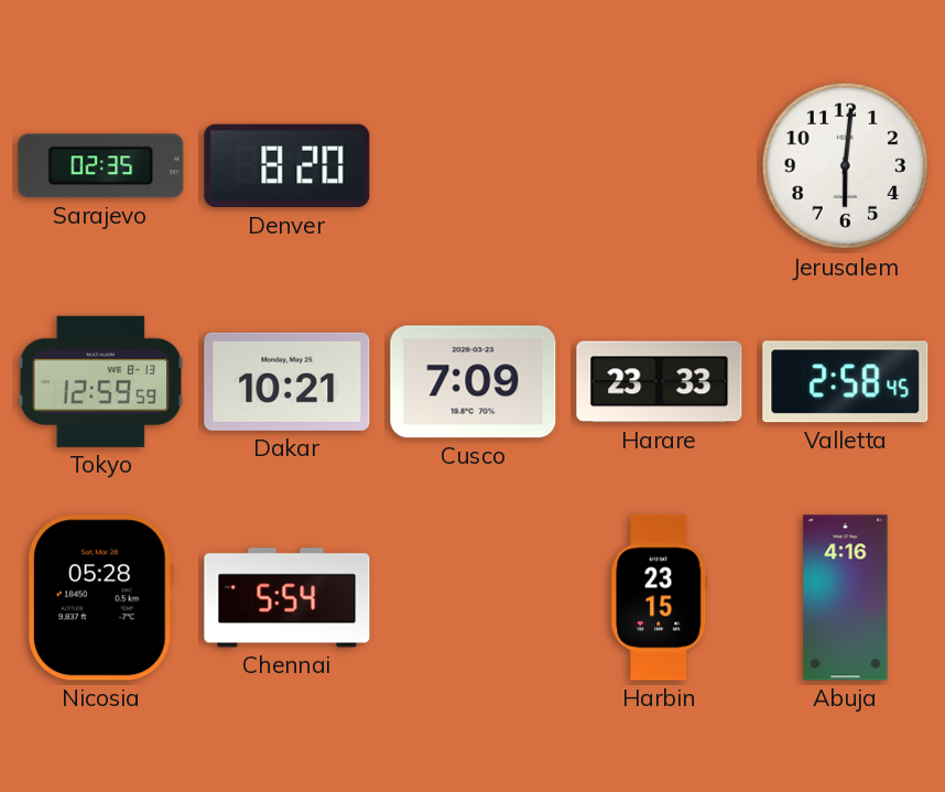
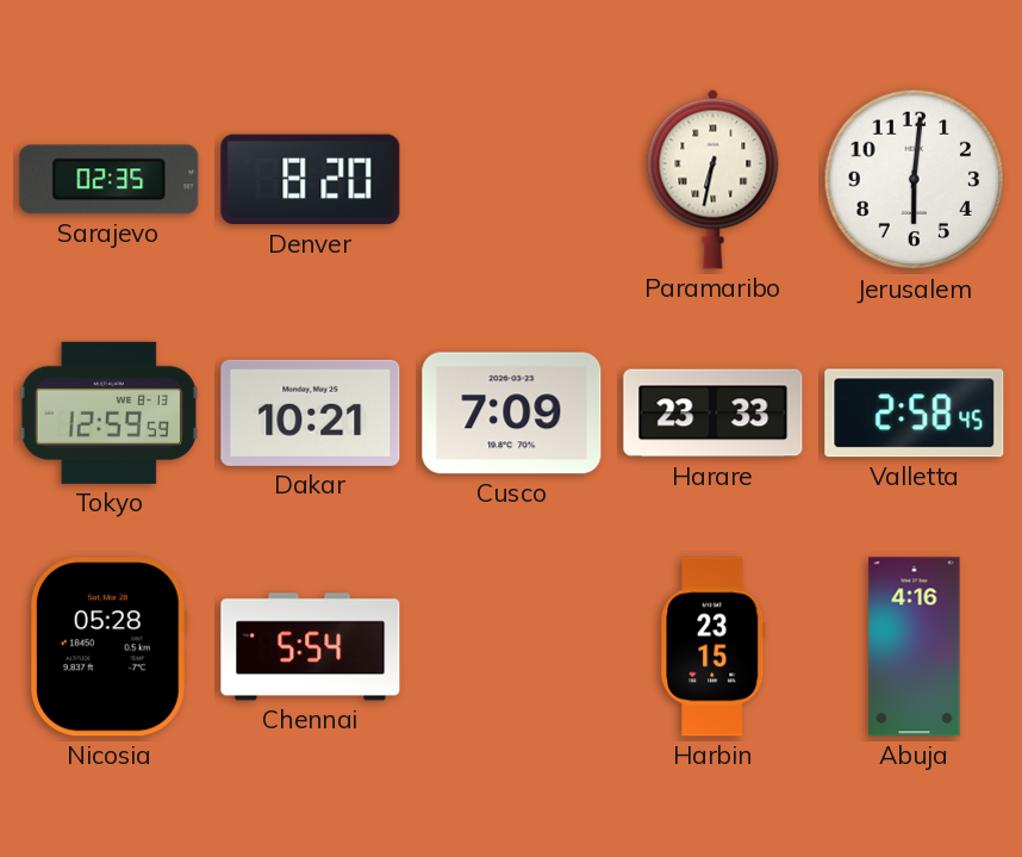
Paramaribo: none -> 6:32 (713, 179)
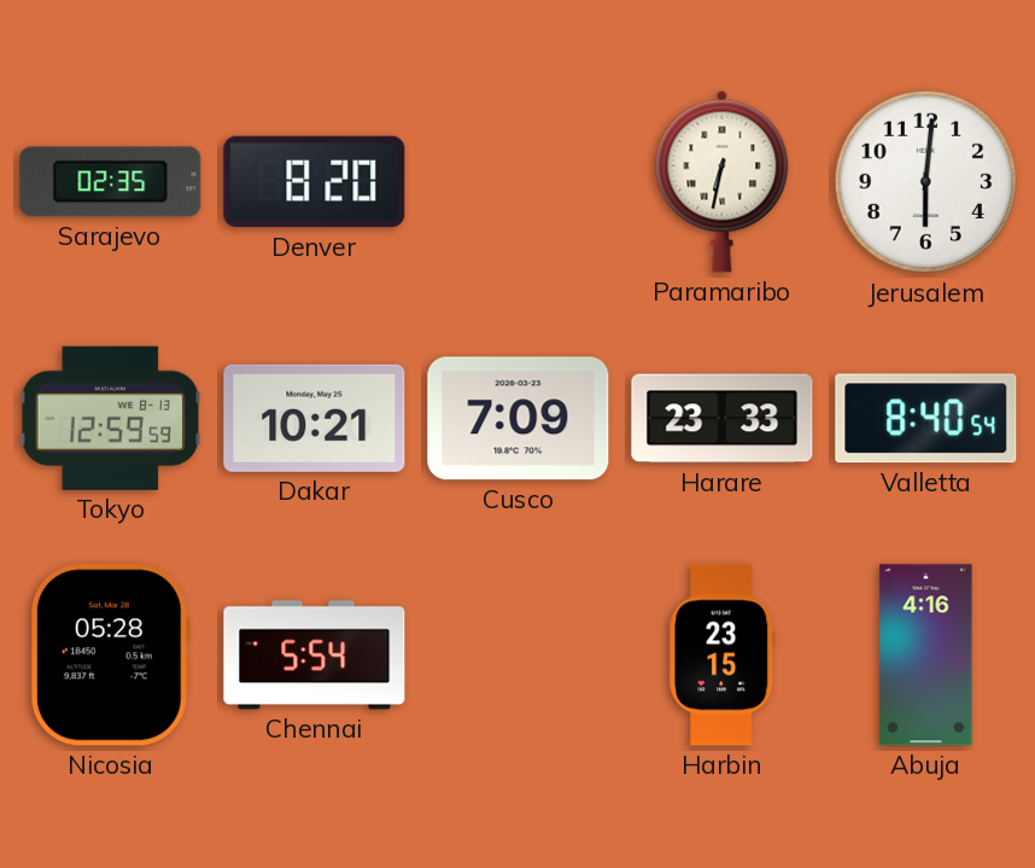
Valletta: 2:58 -> 8:40 (926, 419)
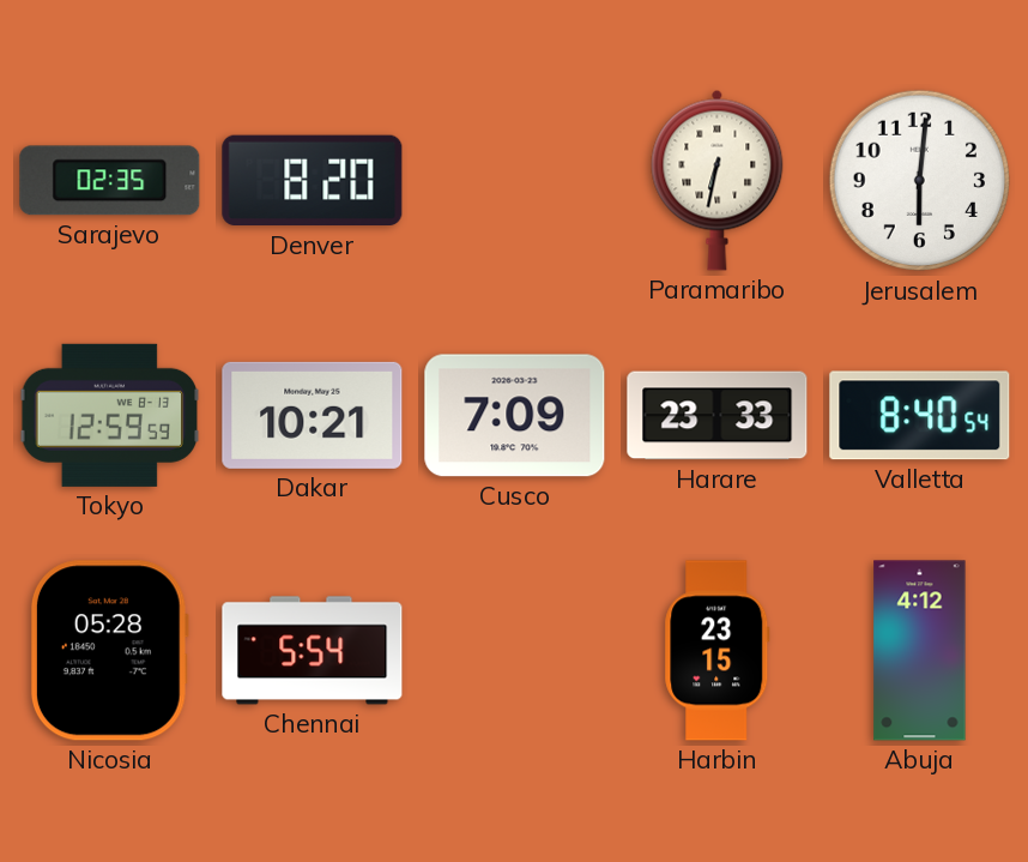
Abuja: 4:16 -> 4:12 (920, 651)
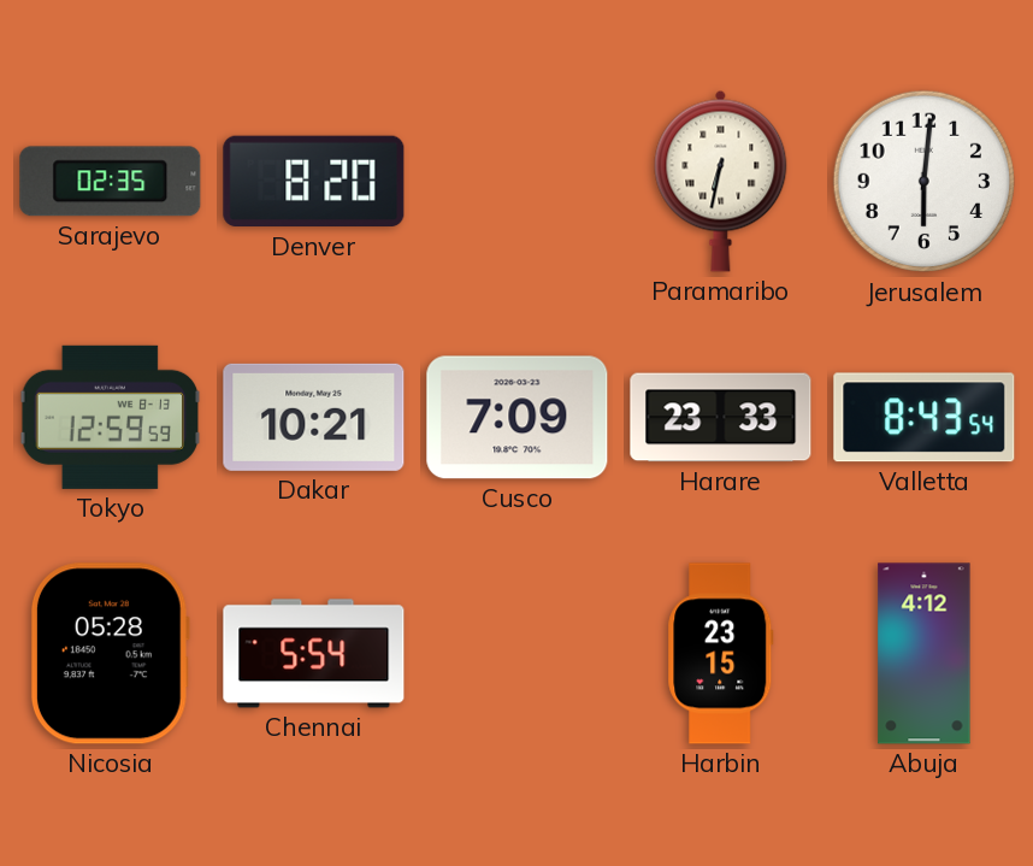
Valletta: 8:40 -> 8:43 (925, 418)
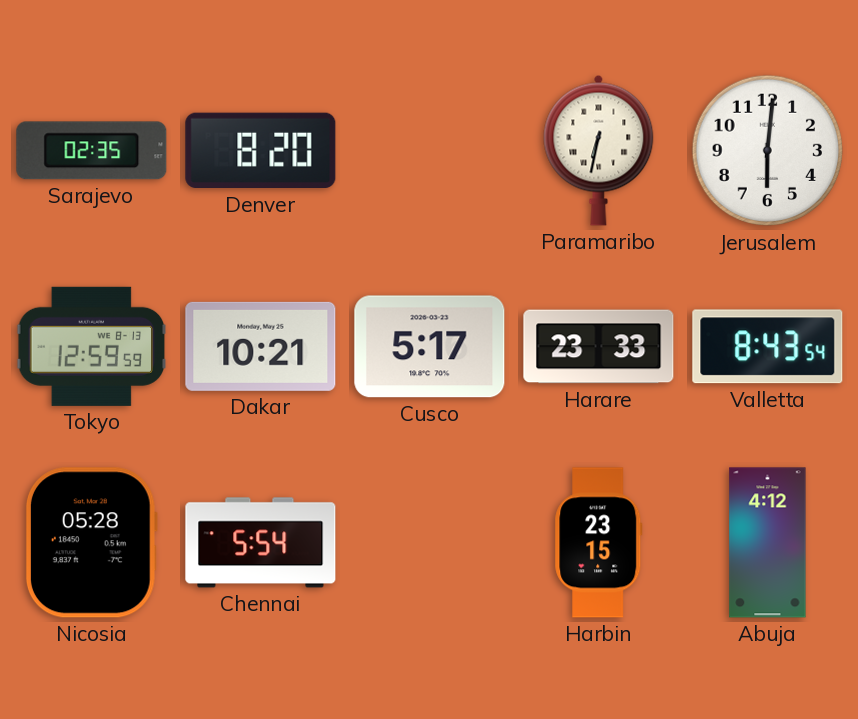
Cusco: 7:09 -> 5:17 (430, 347)
